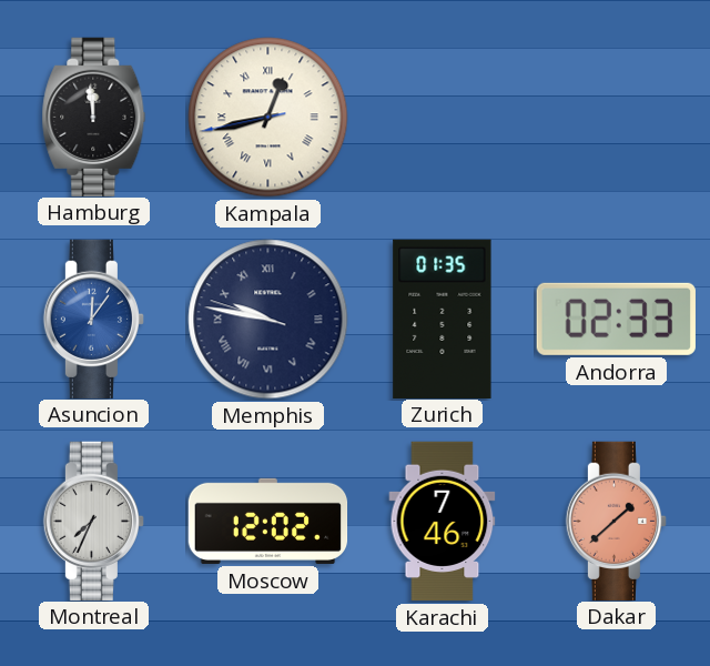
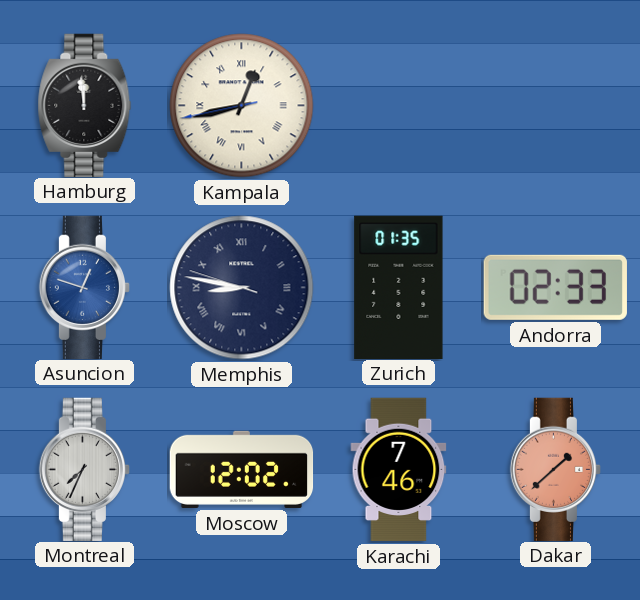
Asuncion: 12:06 -> 12:48 (84, 287)
Memphis: 9:46 -> 8:46 (242, 288)
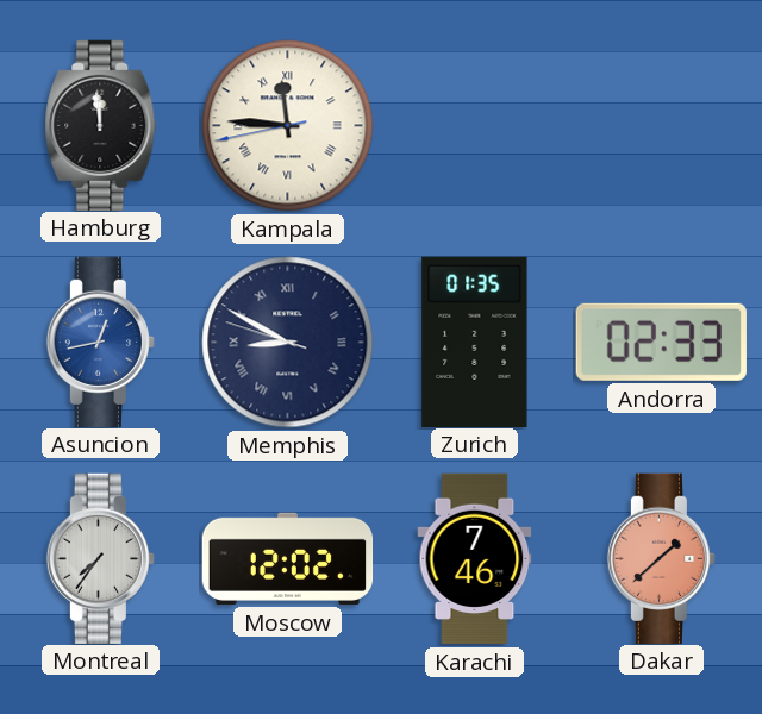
Kampala: 12:42 -> 11:45 (288, 126)
Asuncion: 12:48 -> 12:43 (100, 342)
Memphis: 8:46 -> 8:49 (288, 343)
Montreal: 7:34 -> 7:36 (100, 558)
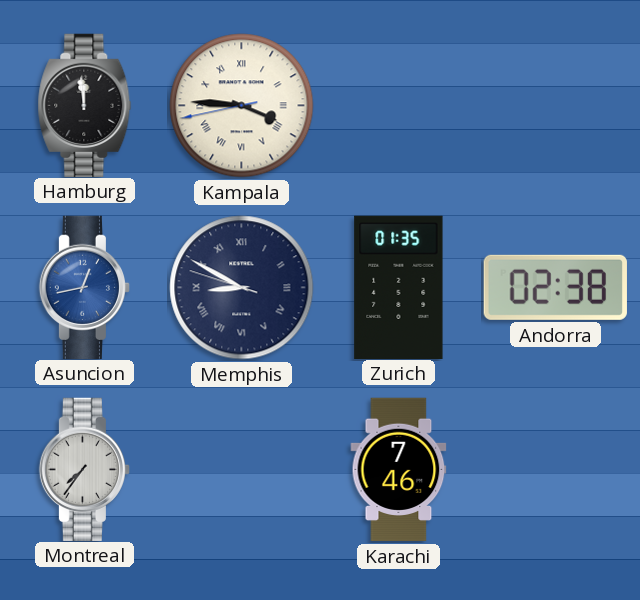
Kampala: 11:45 -> 3:45 (242, 106)
Andorra: 02:33 -> 02:38 (555, 287)
Moscow: 12:02 -> none (288, 558)
Dakar: 1:38 -> none (661, 558)
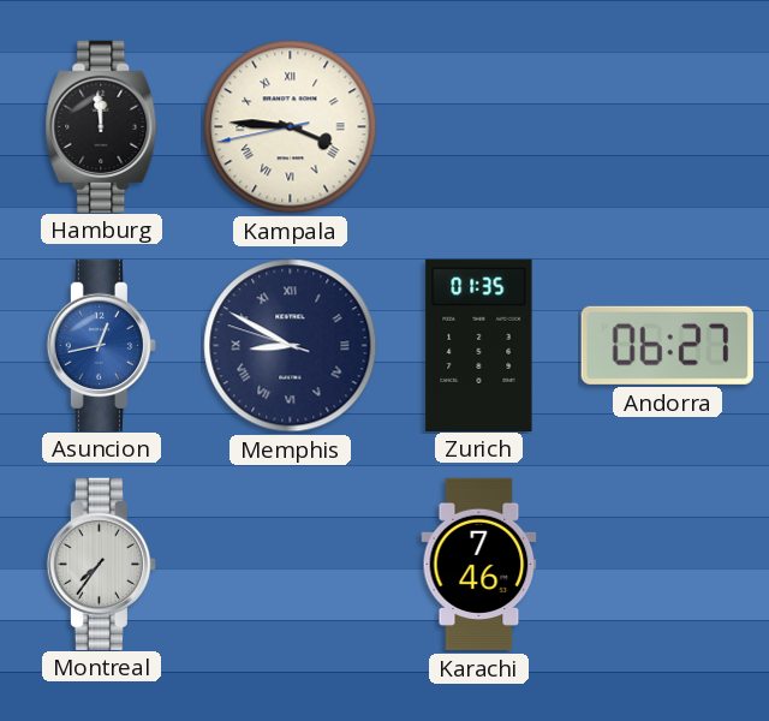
Andorra: 02:38 -> 06:27 (667, 345)
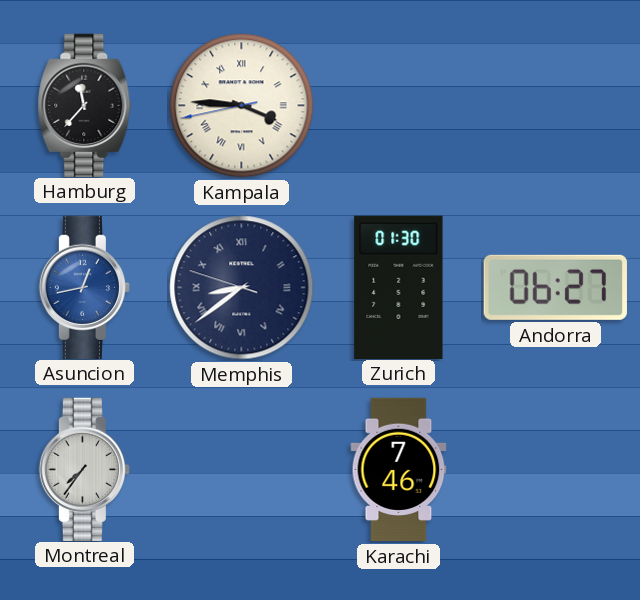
Hamburg: 11:59 -> 11:37 (85, 105)
Memphis: 8:49 -> 8:38 (242, 288)
Zurich: 01:35 -> 01:30 (399, 287)
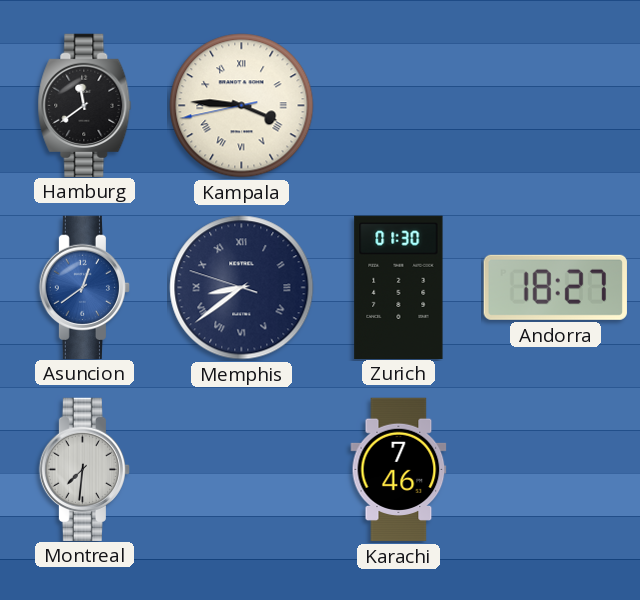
Hamburg: 11:37 -> 11:39 (85, 105)
Asuncion: 12:43 -> 12:39 (84, 287)
Andorra: 06:27 -> 18:27 (555, 287)
Montreal: 7:36 -> 7:31 (84, 469)
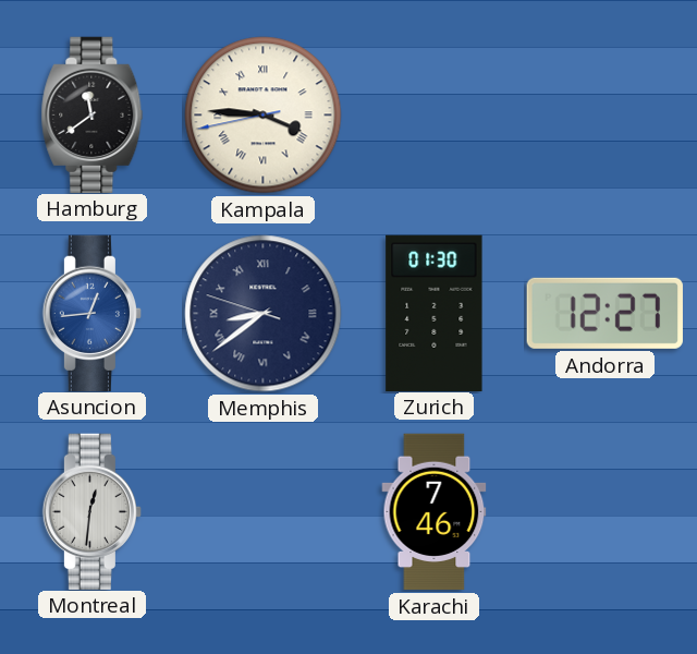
Asuncion: 12:39 -> 12:44 (91, 313)
Andorra: 18:27 -> 12:27 (604, 313)
Montreal: 7:31 -> 12:31 (91, 511)
